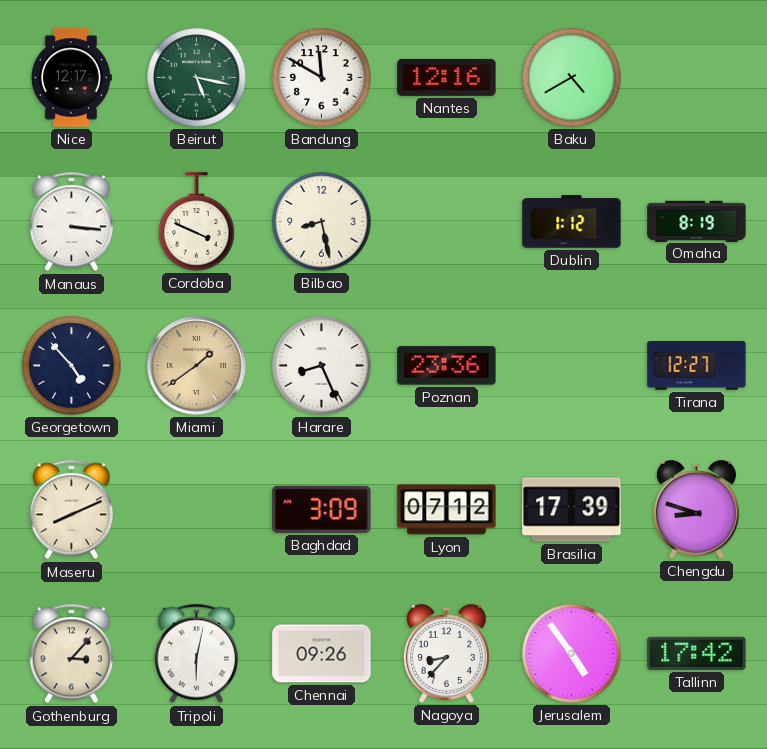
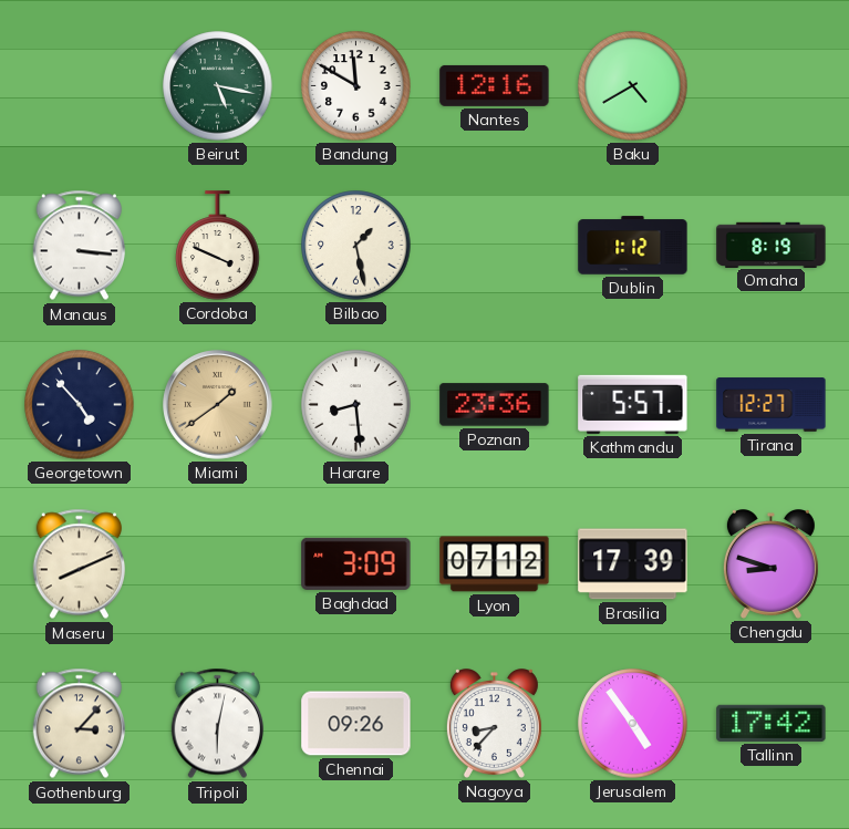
Nice: 12:17 -> none (71, 78)
Bilbao: 8:28 -> 1:28 (356, 246)
Harare: 8:26 -> 8:29 (356, 405)
Kathmandu: none -> 5:57 (633, 404)
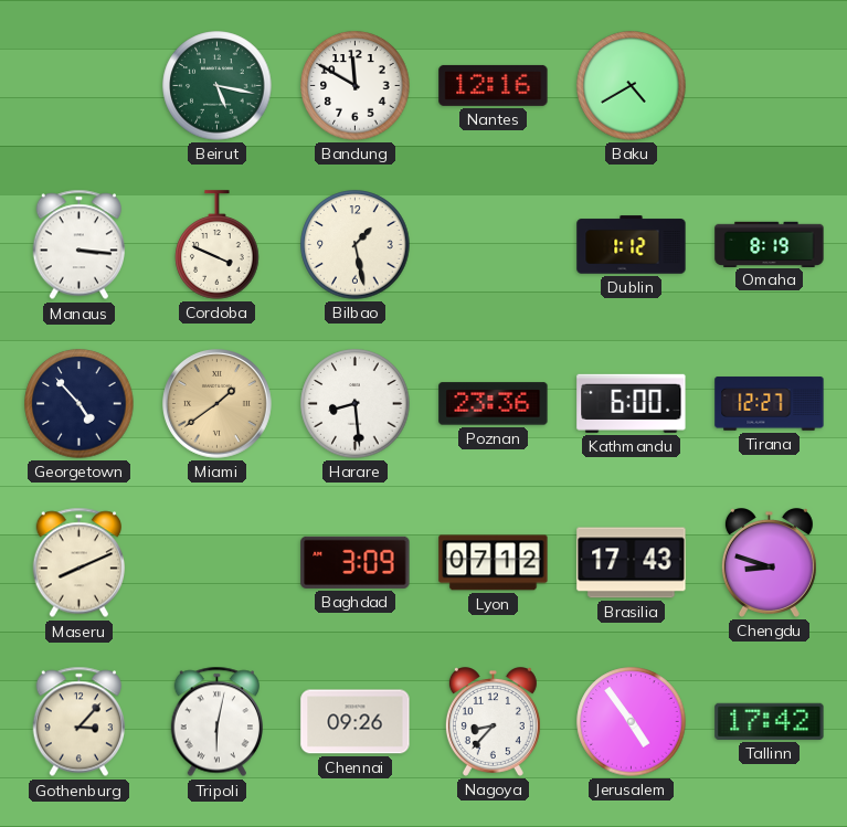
Kathmandu: 5:57 -> 6:00 (632, 403)
Brasilia: 17:39 -> 17:43 (632, 563)
